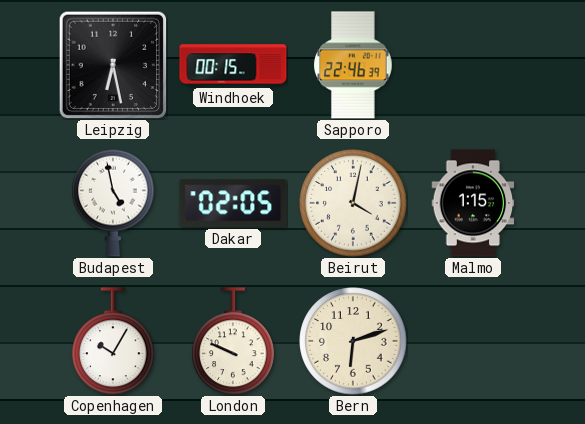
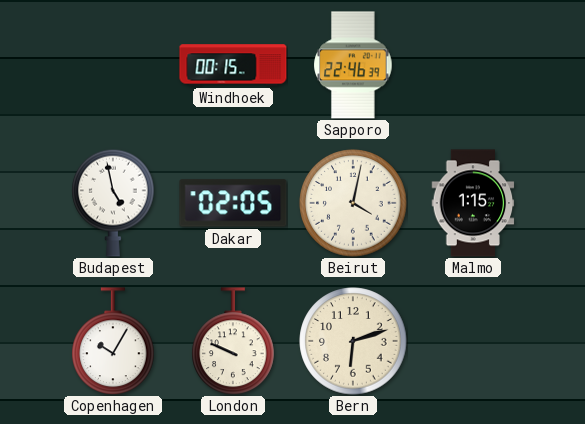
Leipzig: 6:28 -> none (113, 65)
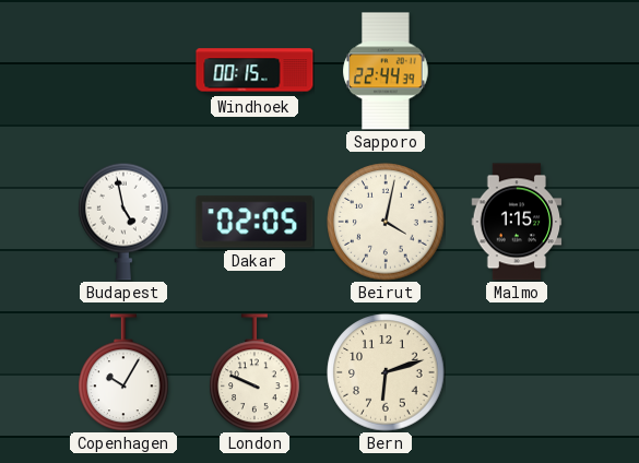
Sapporo: 22:46 -> 22:44 (386, 71)
